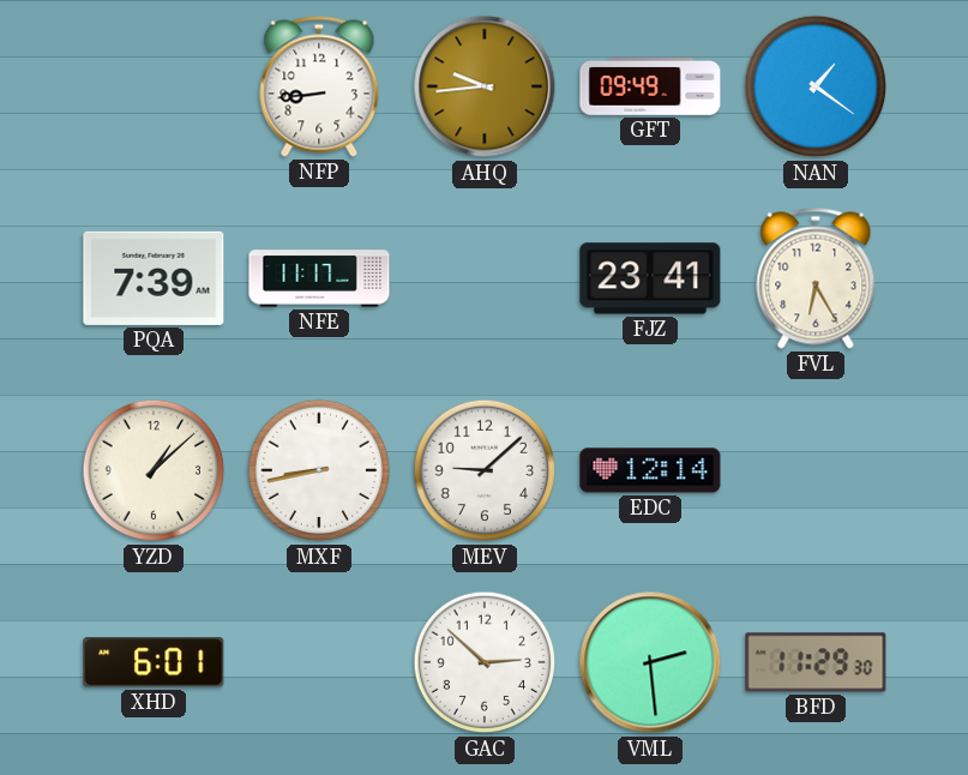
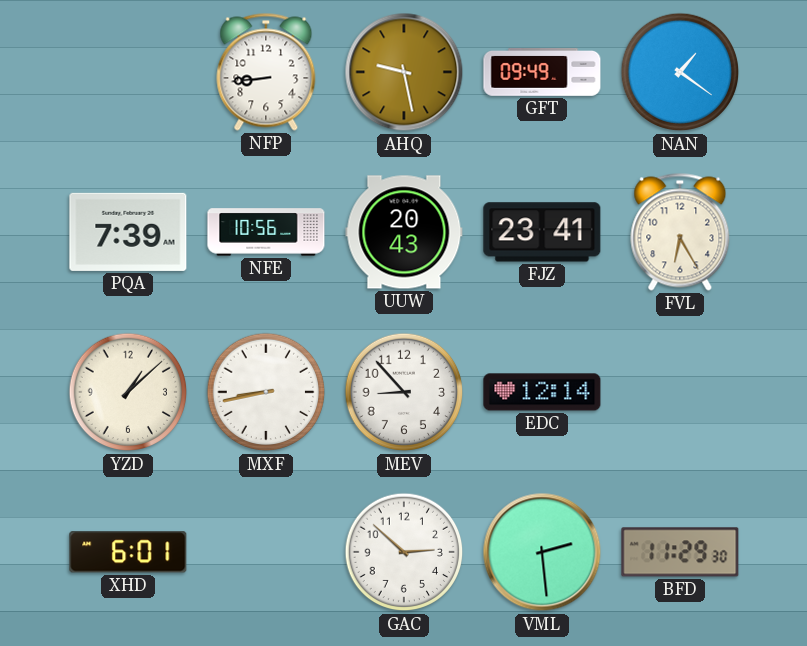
AHQ: 9:44 -> 9:28 (404, 72)
NFE: 11:17 -> 10:56 (266, 232)
UUW: none -> 20:43 (404, 232)
MEV: 9:08 -> 8:53 (404, 392)
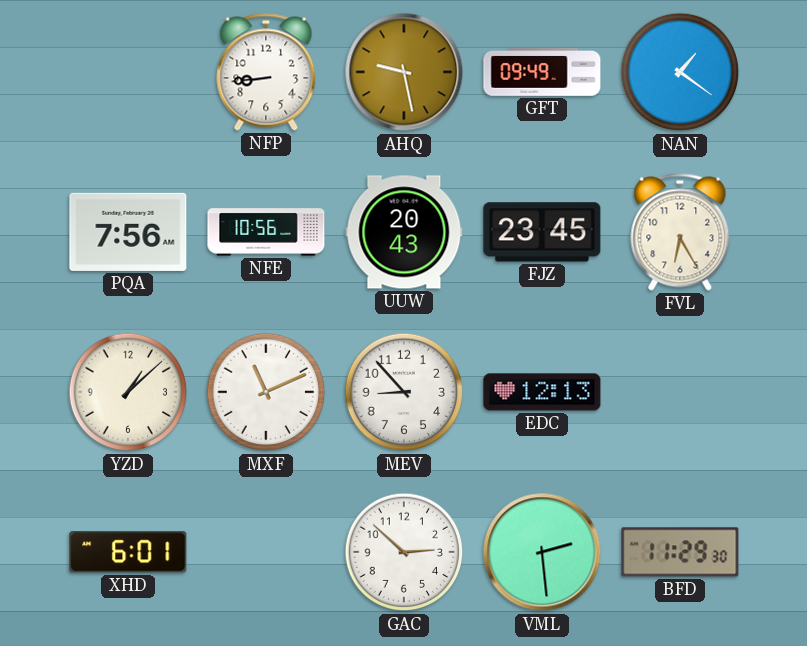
PQA: 7:39 -> 7:56 (128, 232)
FJZ: 23:41 -> 23:45 (542, 232)
MXF: 8:43 -> 11:11 (266, 392)
EDC: 12:14 -> 12:13 (542, 392)
